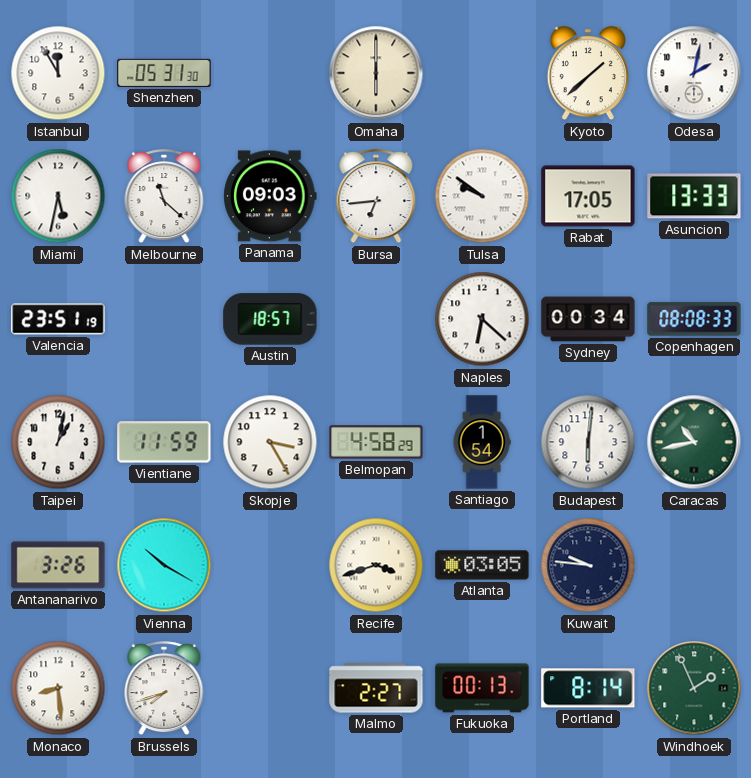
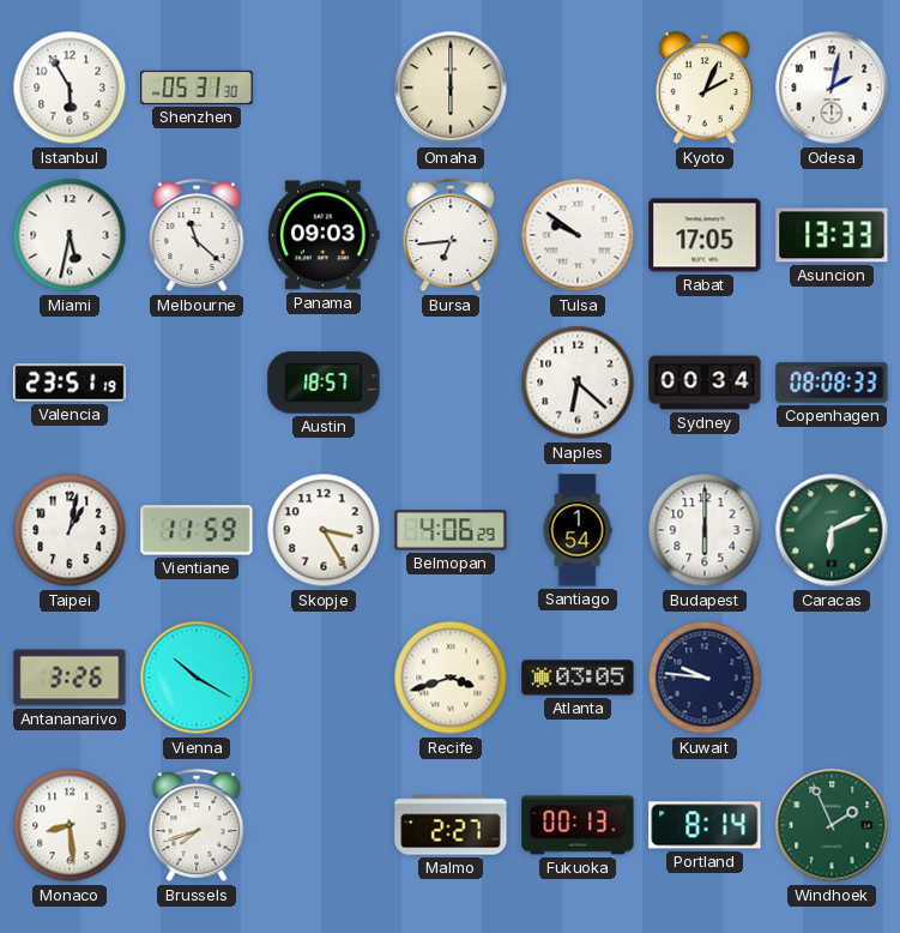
Istanbul: 11:55 -> 5:55 (70, 88)
Kyoto: 1:38 -> 2:04 (705, 89)
Belmopan: 4:58 -> 4:06 (451, 530)
Budapest: 6:01 -> 6:00 (705, 530)
Caracas: 10:43 -> 6:11 (832, 530)
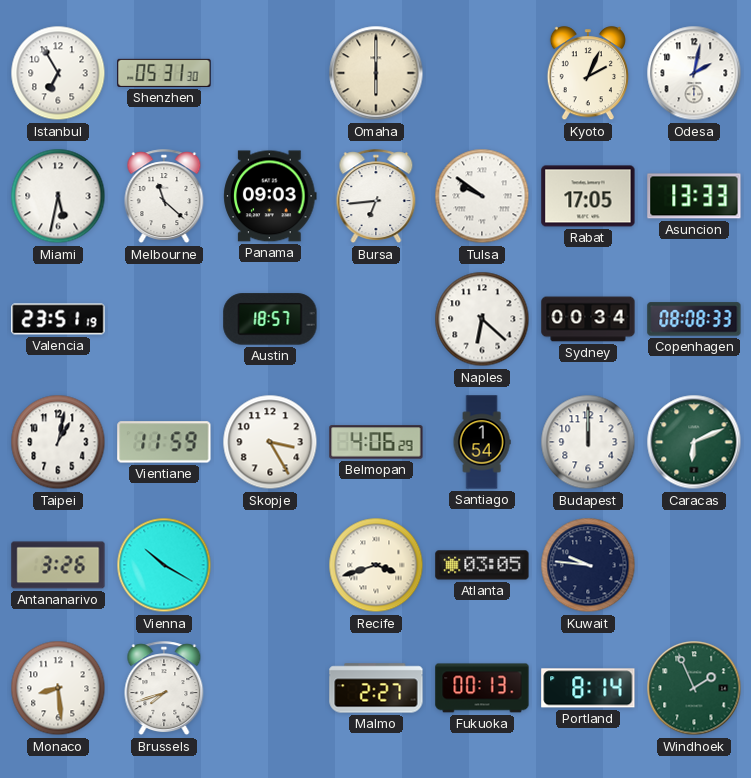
Istanbul: 5:55 -> 6:55 (58, 73)
Budapest: 6:00 -> 12:00 (588, 442)
